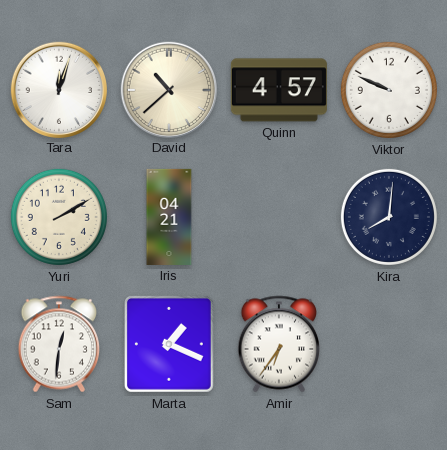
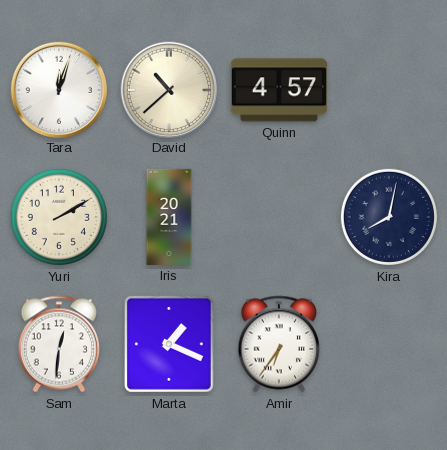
Viktor: 9:49 -> none (389, 90)
Iris: 04:21 -> 20:21 (169, 217)
Kira: 8:01 -> 8:02 (389, 217)
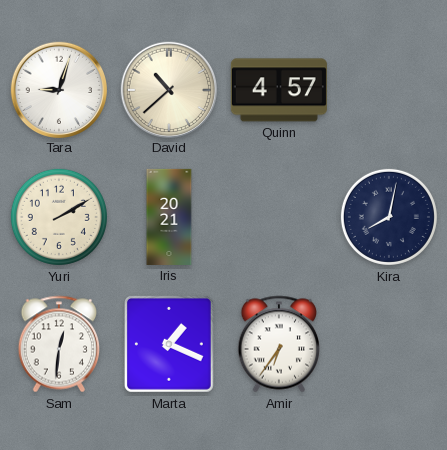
Tara: 12:03 -> 9:03 (58, 89)
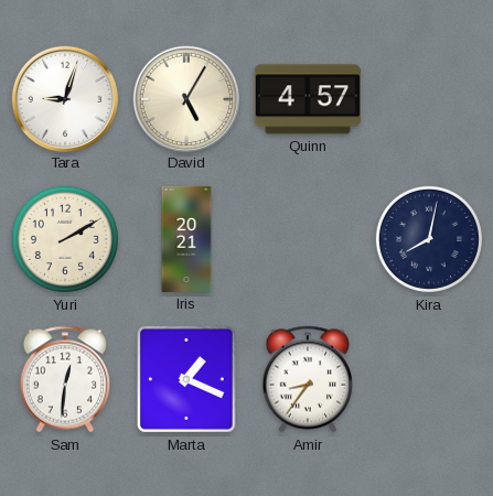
David: 10:38 -> 5:05 (185, 98)
Amir: 6:36 -> 8:36 (307, 379)
